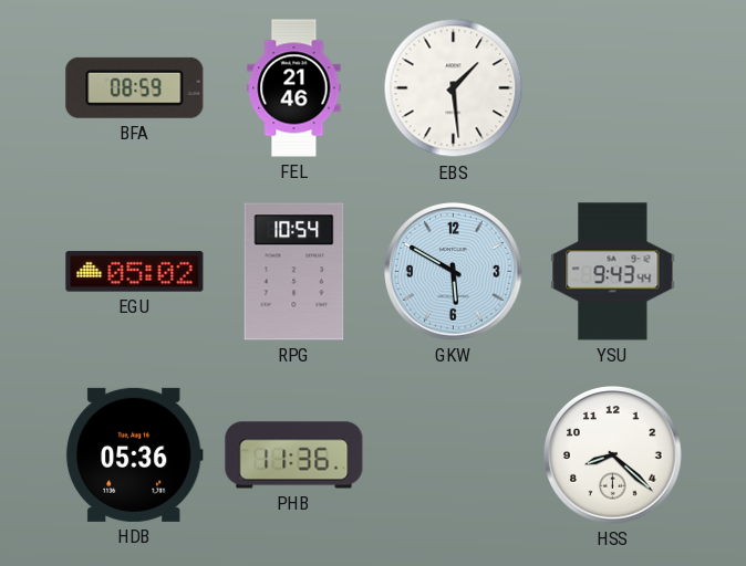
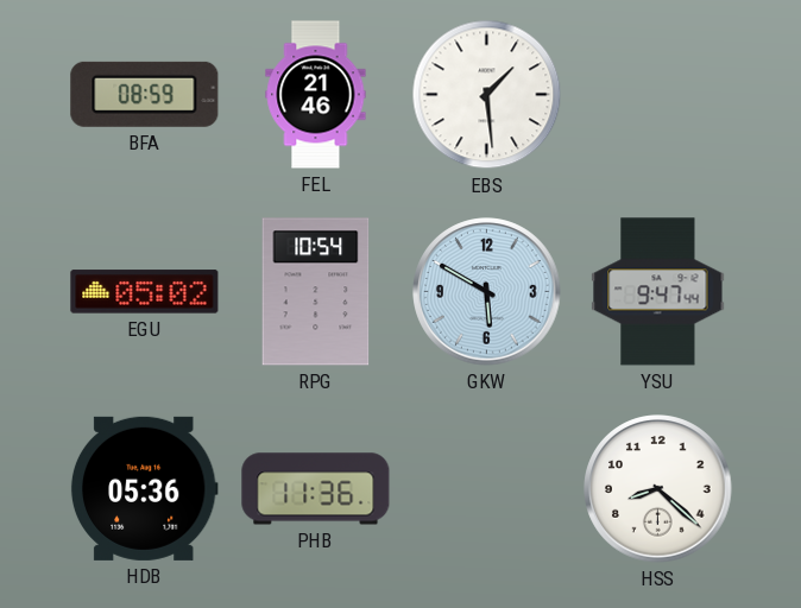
YSU: 9:43 -> 9:47 (658, 292)
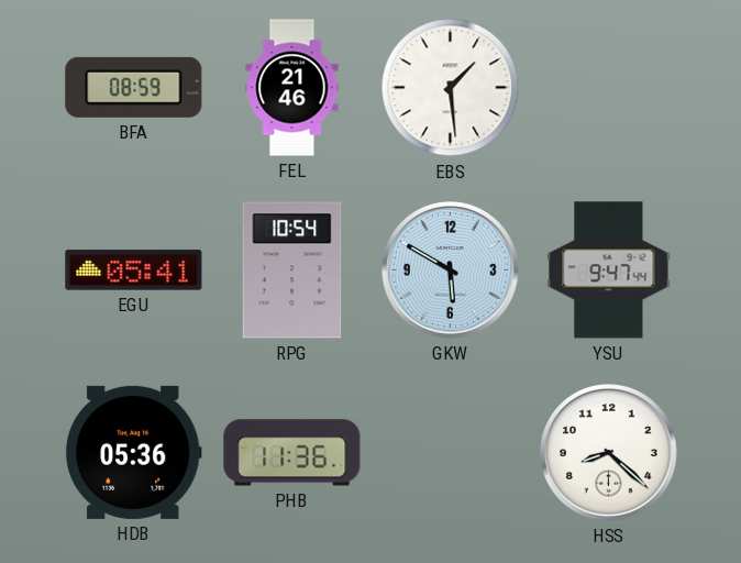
EGU: 05:02 -> 05:41 (134, 271)
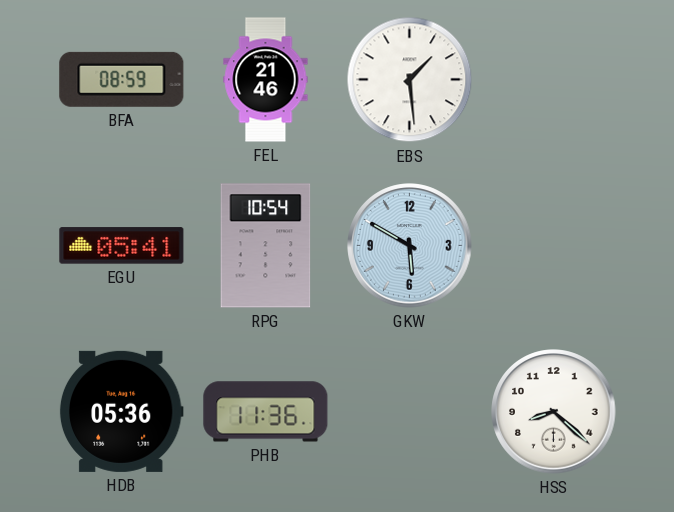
YSU: 9:47 -> none (609, 271)
